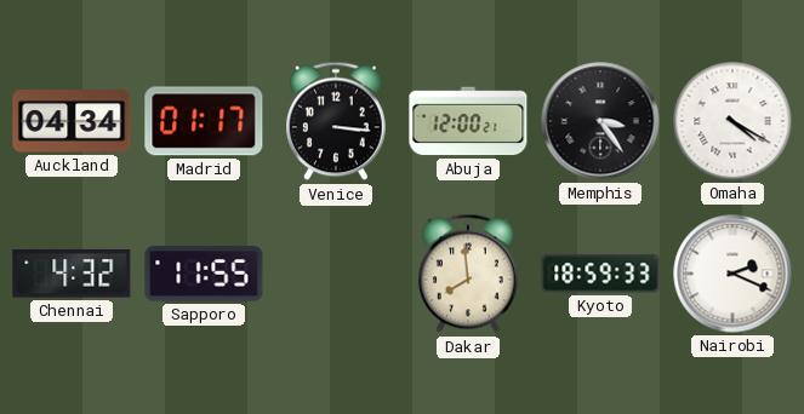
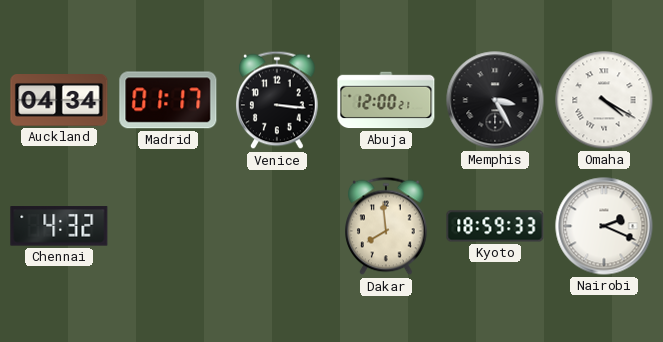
Memphis: 3:24 -> 3:25 (495, 100)
Sapporo: 11:55 -> none (204, 274)
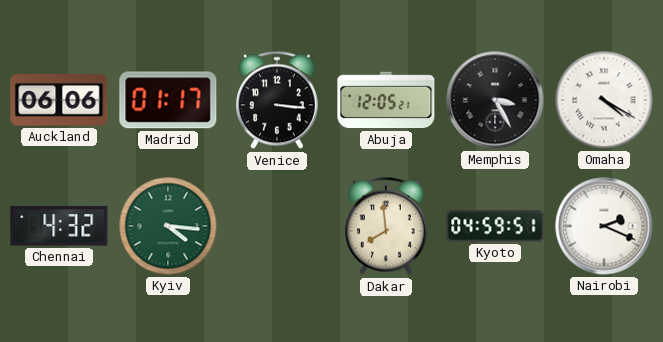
Auckland: 04:34 -> 06:06 (59, 101)
Abuja: 12:00 -> 12:05 (386, 100)
Kyiv: none -> 4:16 (168, 226)
Kyoto: 18:59 -> 04:59 (495, 226)
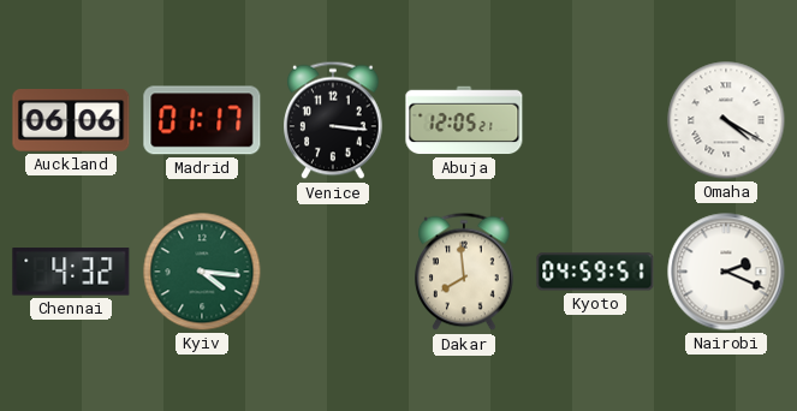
Memphis: 3:25 -> none (495, 100)
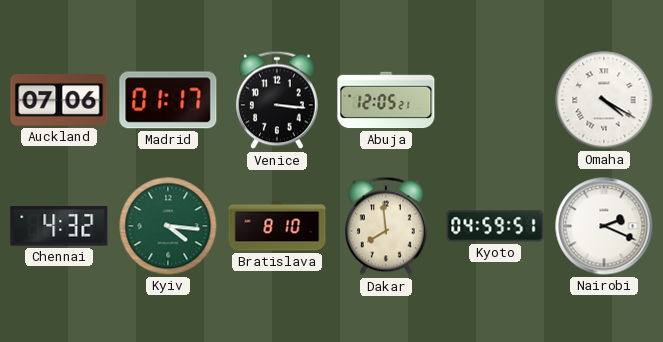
Auckland: 06:06 -> 07:06 (59, 101)
Bratislava: none -> 8:10 (277, 226)
